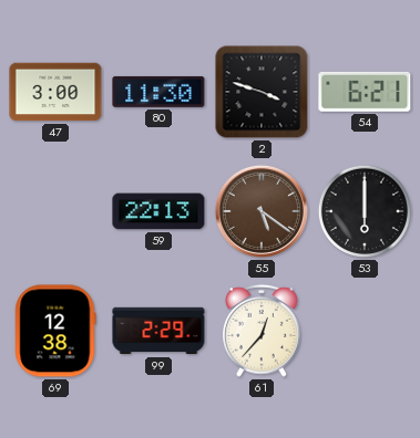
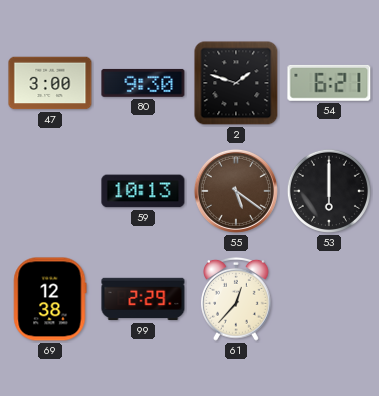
80: 11:30 -> 9:30 (143, 83)
2: 3:48 -> 1:48 (236, 83)
59: 22:13 -> 10:13 (143, 191)
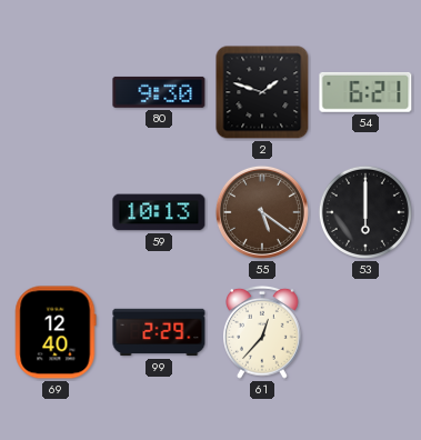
47: 3:00 -> none (50, 83)
69: 12:38 -> 12:40 (56, 332)
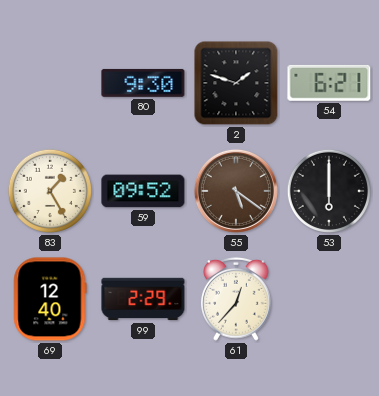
83: none -> 1:25 (50, 191)
59: 10:13 -> 09:52 (143, 191)
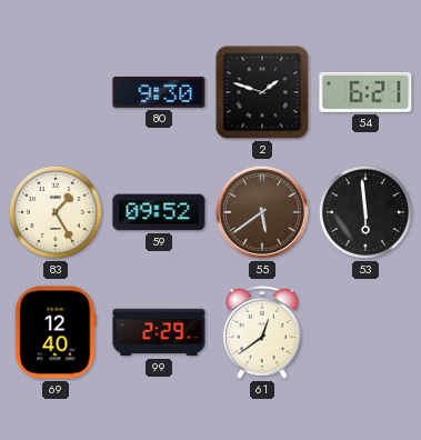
55: 5:21 -> 5:39 (262, 212)
53: 6:00 -> 5:59 (365, 212)
61: 12:37 -> 12:39 (263, 332)
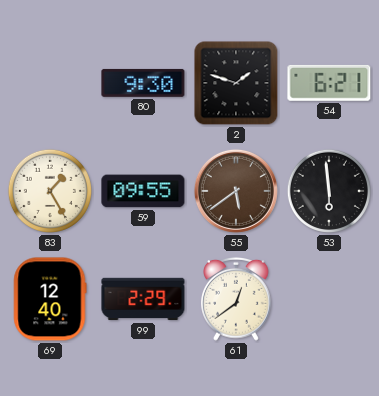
59: 09:52 -> 09:55 (143, 191)
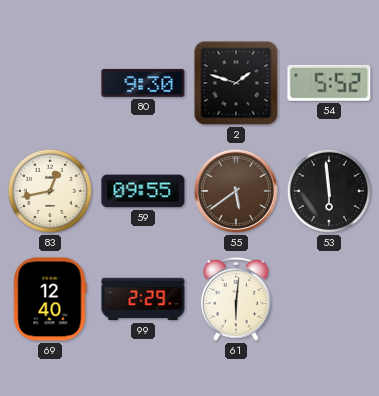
54: 6:21 -> 5:52 (329, 83)
83: 1:25 -> 12:43 (50, 191)
61: 12:39 -> 6:01 (237, 299)
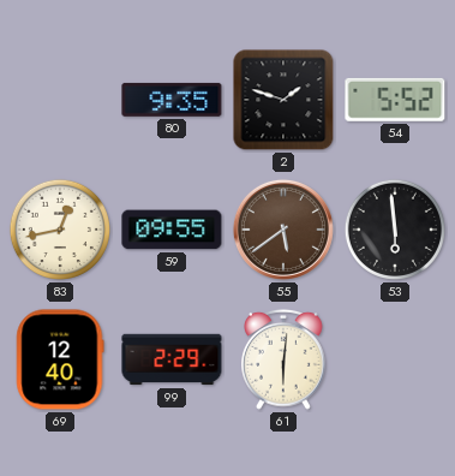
80: 9:30 -> 9:35 (172, 100)
